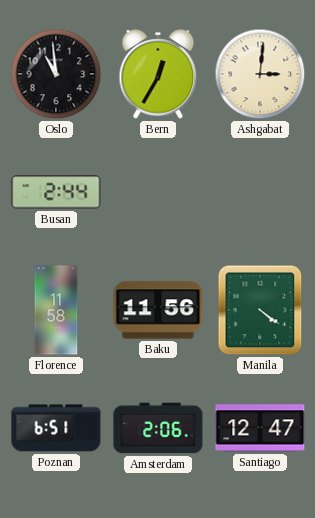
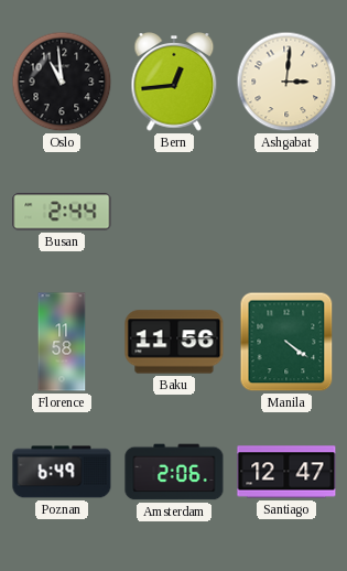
Bern: 12:35 -> 12:44 (174, 83)
Poznan: 6:51 -> 6:49 (62, 472)
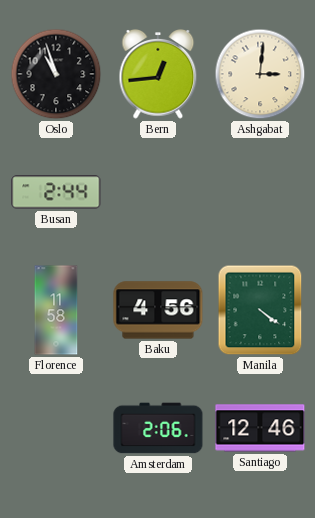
Oslo: 10:59 -> 10:57 (56, 74)
Baku: 11:56 -> 4:56 (158, 310)
Poznan: 6:49 -> none (62, 472)
Santiago: 12:47 -> 12:46 (260, 428)
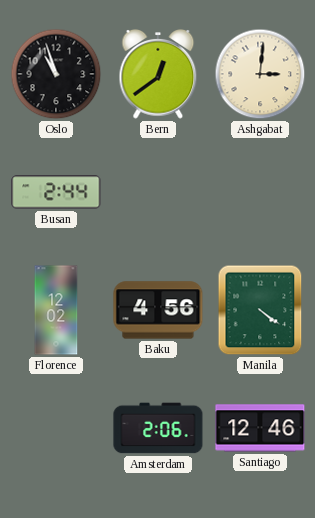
Bern: 12:44 -> 12:39 (158, 75)
Florence: 11:58 -> 12:02 (56, 310)
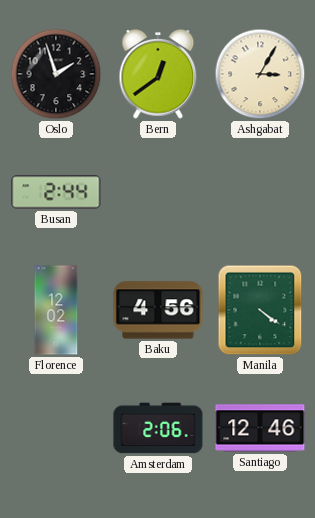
Oslo: 10:57 -> 1:57 (56, 74)
Ashgabat: 3:01 -> 3:05 (260, 74)
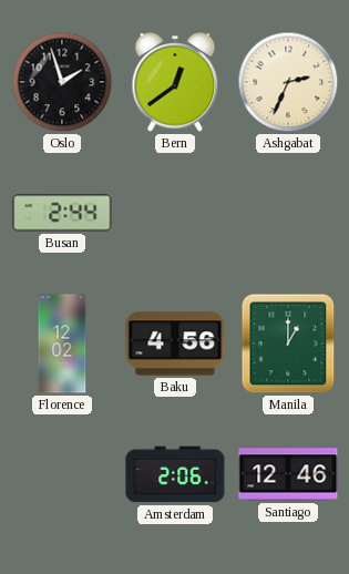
Ashgabat: 3:05 -> 2:34 (288, 82)
Manila: 4:21 -> 1:00 (288, 344)
